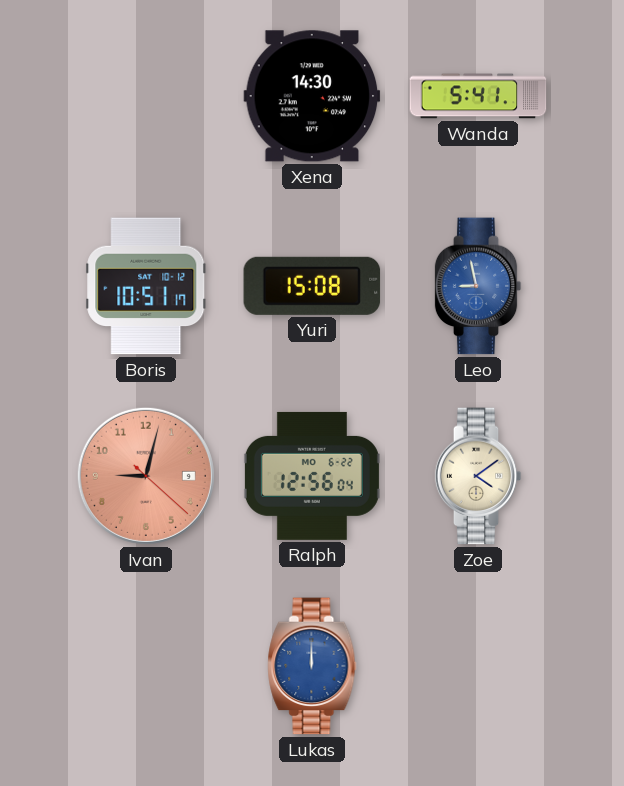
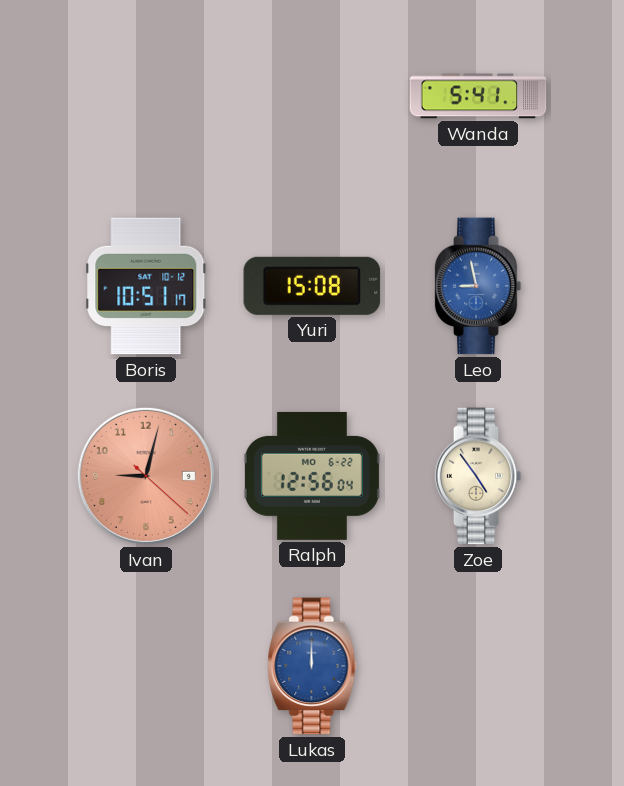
Xena: 14:30 -> none (312, 96)
Zoe: 4:09 -> 4:54 (478, 476)
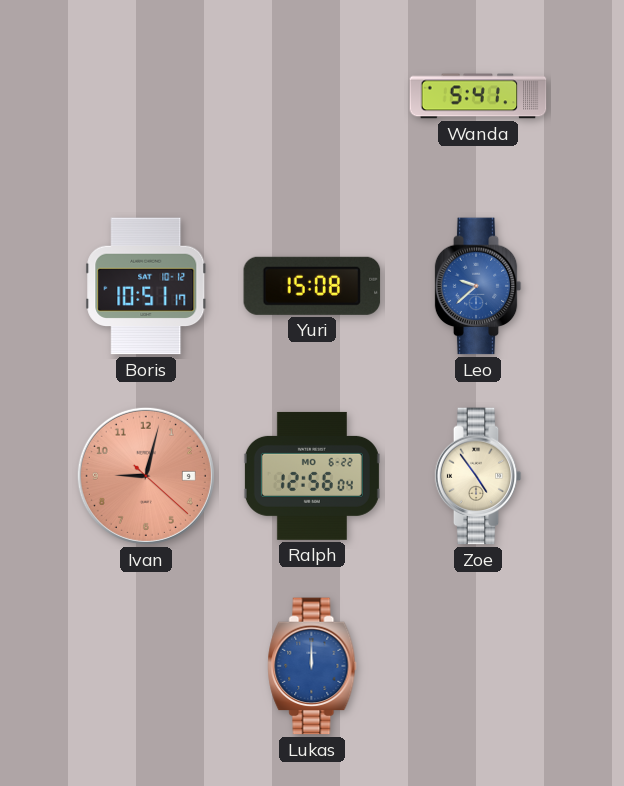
Leo: 8:58 -> 9:38 (478, 286)
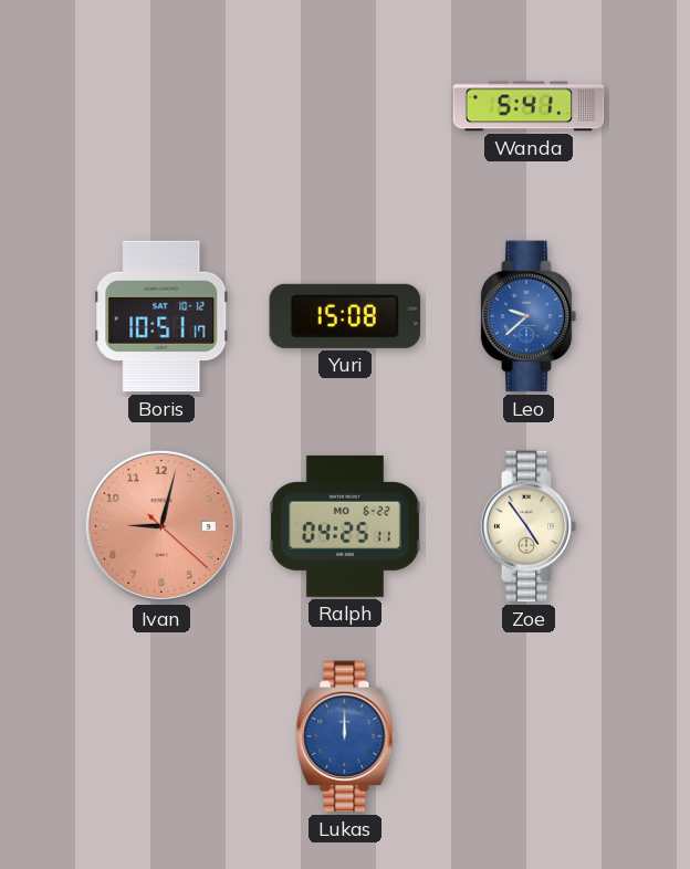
Ralph: 12:56 -> 04:25 (345, 526)
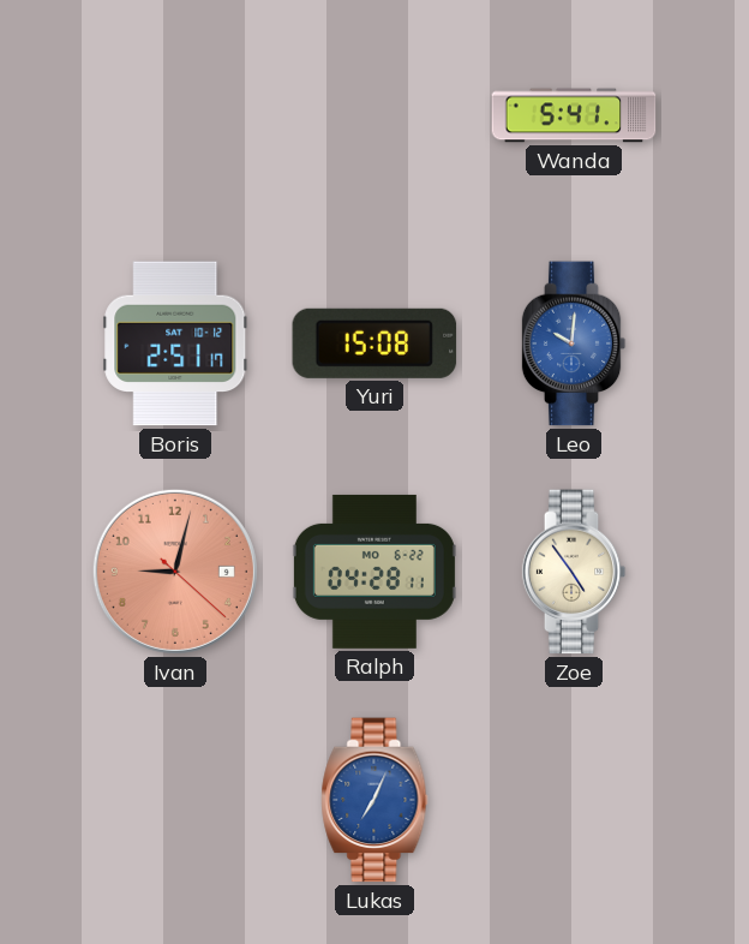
Boris: 10:51 -> 2:51 (175, 343)
Leo: 9:38 -> 10:01 (574, 343)
Ralph: 04:25 -> 04:28 (374, 572)
Lukas: 12:00 -> 7:04 (374, 800)
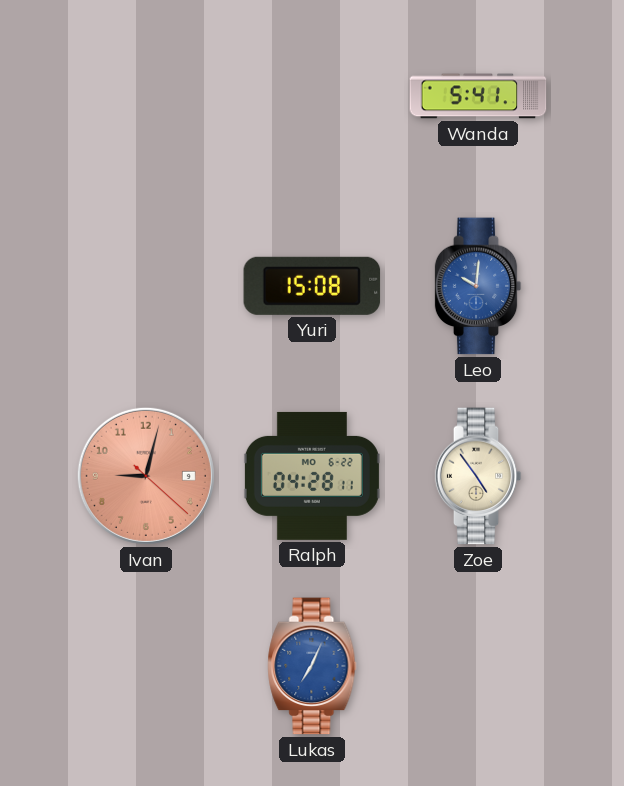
Boris: 2:51 -> none (175, 343)
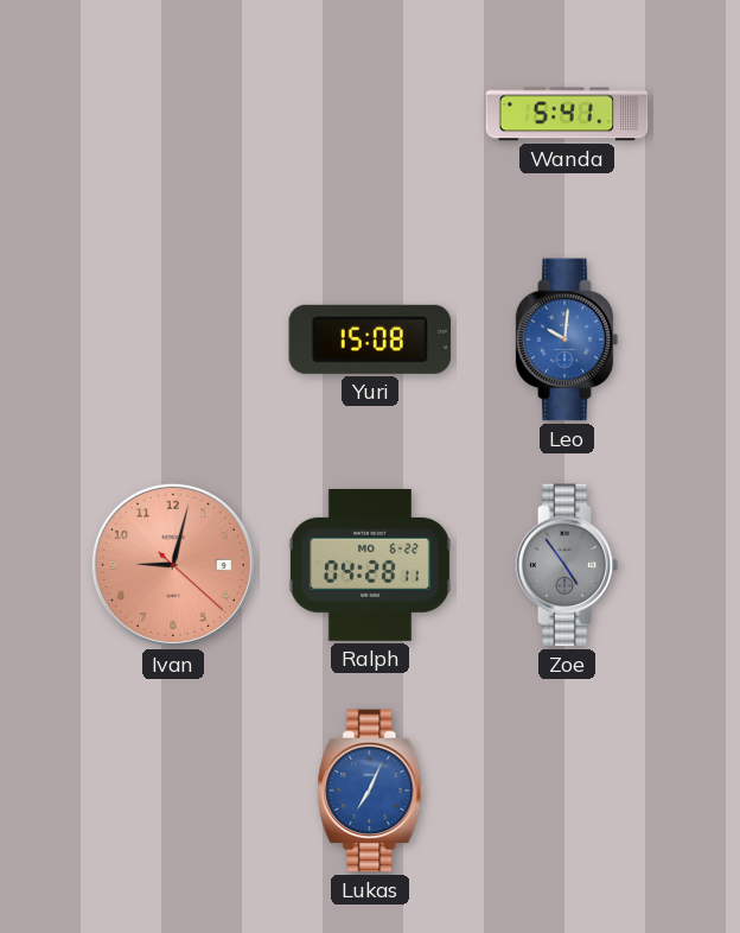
Zoe dial: cream -> grey (567, 565)
